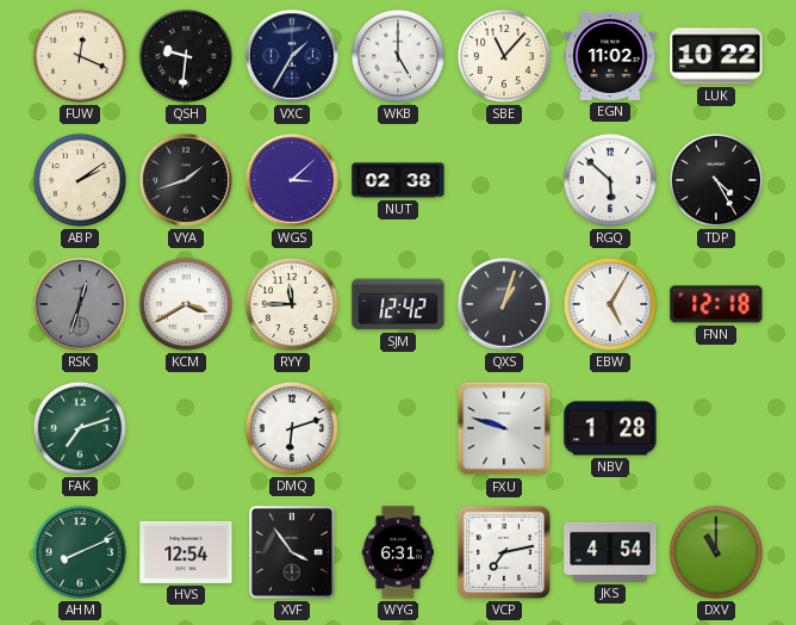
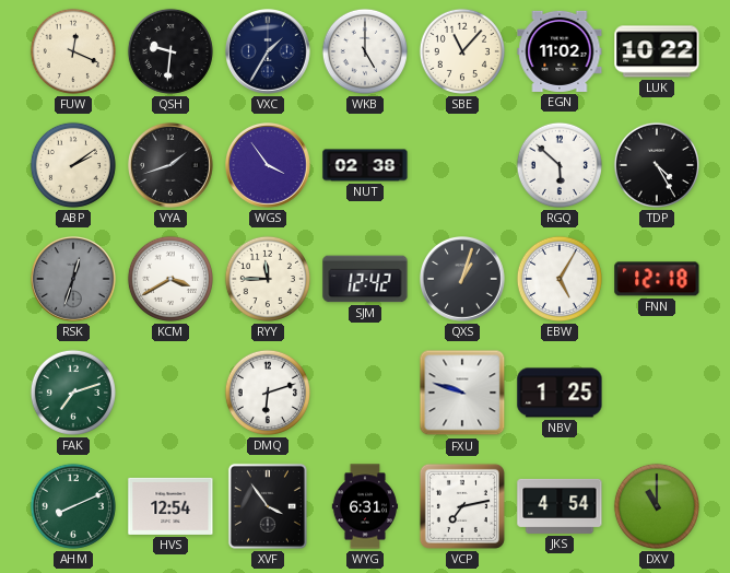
WGS: 3:08 -> 3:54 (269, 166)
NBV: 1:28 -> 1:25 (560, 393)
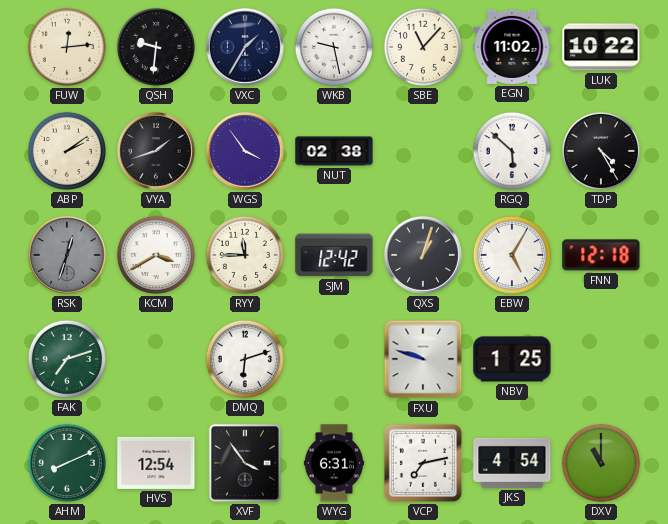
FUW: 12:19 -> 12:14 (67, 47)
WKB: 5:00 -> 9:28 (334, 47)
